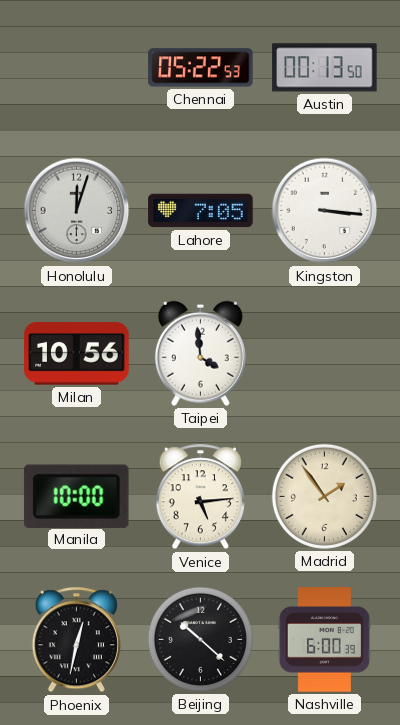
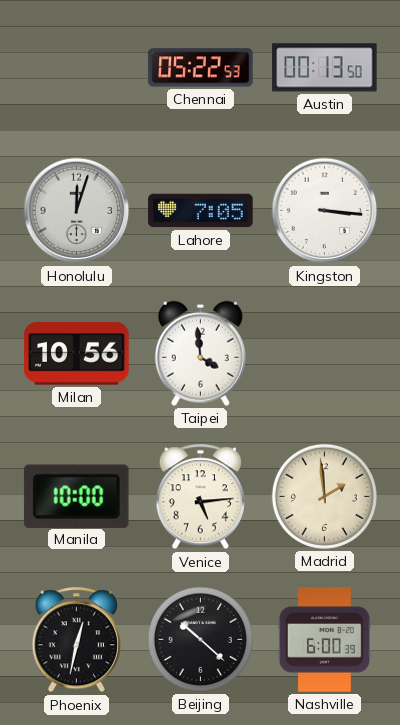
Madrid: 1:54 -> 1:59 (324, 496)
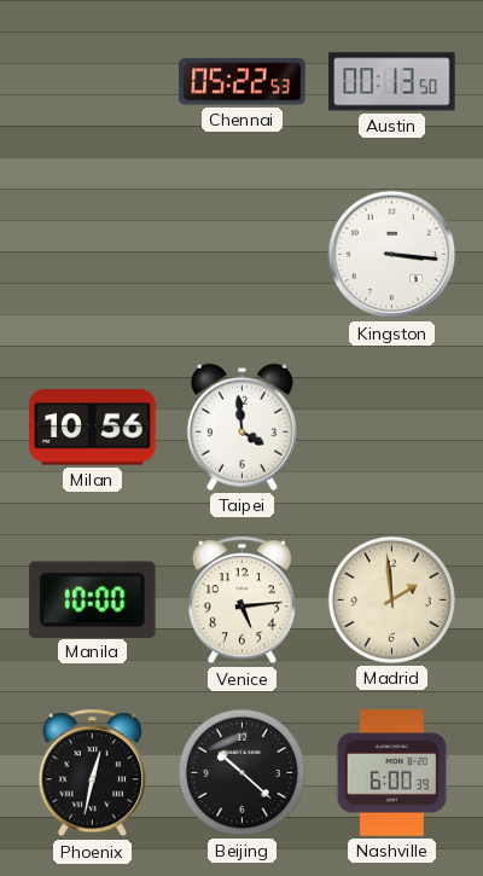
Honolulu: 12:03 -> none (77, 211)
Lahore: 7:05 -> none (201, 211)
